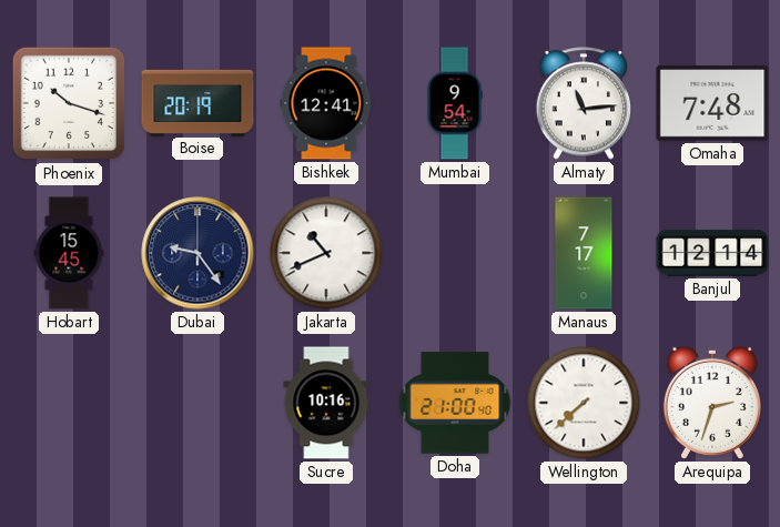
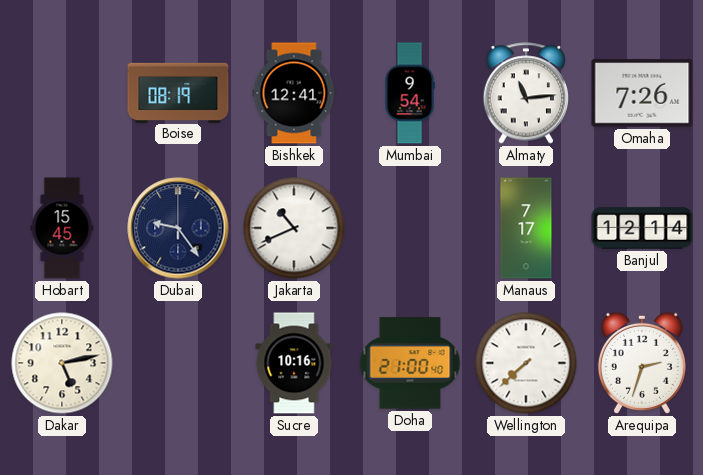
Phoenix: 10:18 -> none (69, 103)
Boise: 20:19 -> 08:19 (178, 92)
Omaha: 7:48 -> 7:26 (642, 93)
Dakar: none -> 5:13 (62, 363)
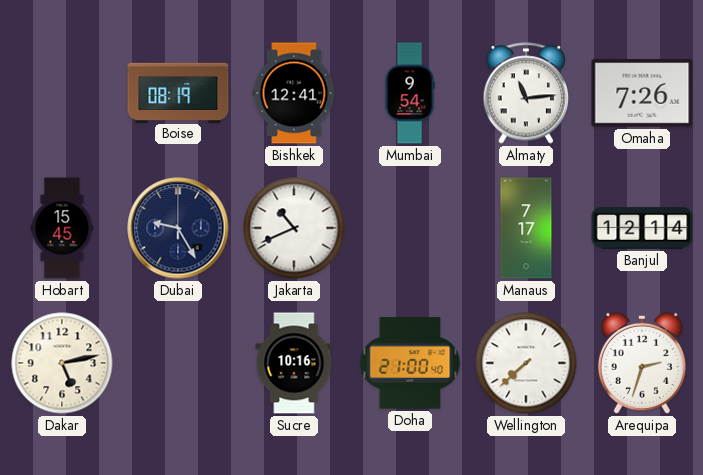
Dubai: 9:24 -> 9:25 (178, 228)
